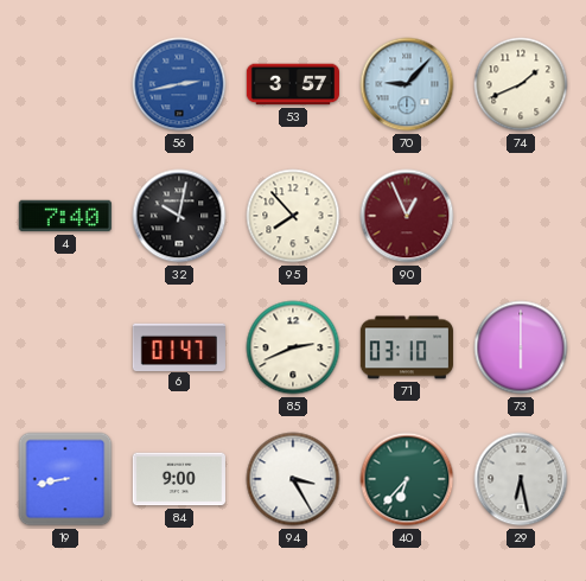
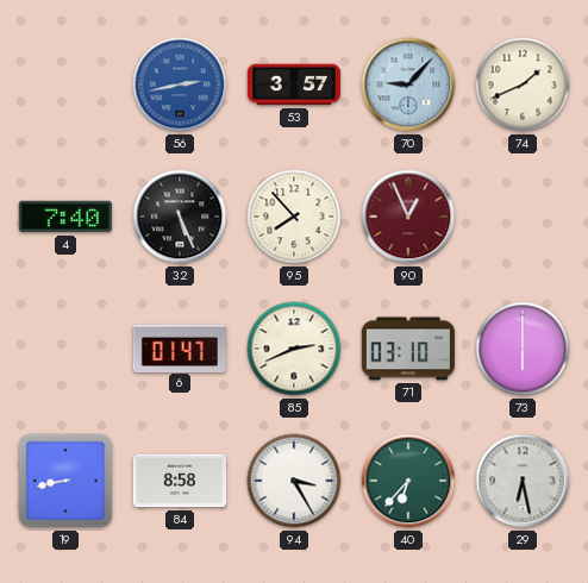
32: 10:02 -> 5:26 (180, 217)
84: 9:00 -> 8:58 (180, 481)
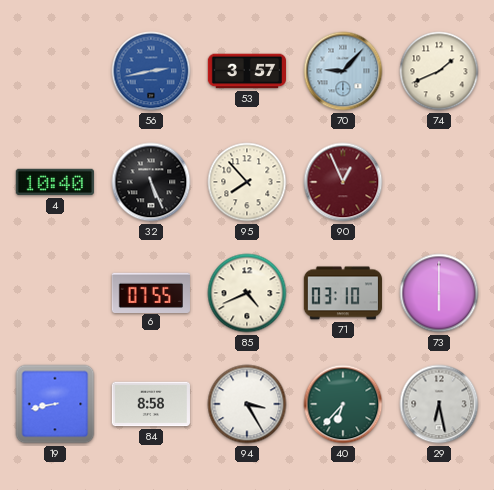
4: 7:40 -> 10:40 (55, 182)
6: 01:47 -> 07:55 (151, 292)
85: 2:41 -> 4:41 (247, 293)
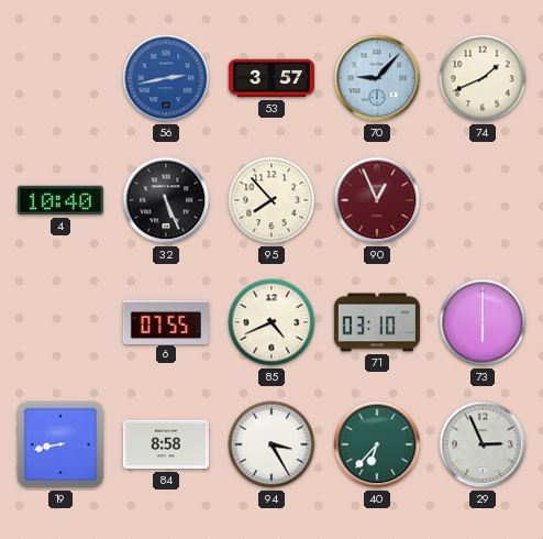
29: 6:28 -> 2:56 (483, 444)
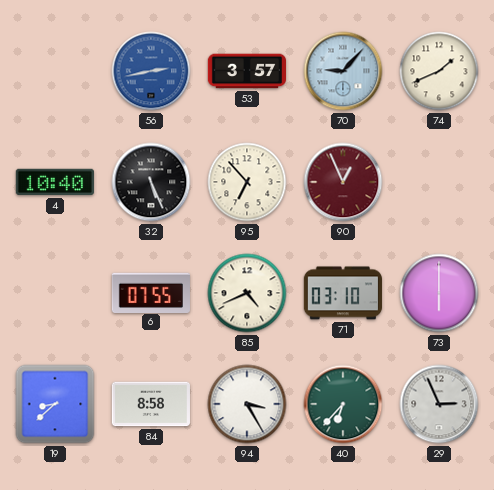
95: 7:53 -> 6:53 (247, 182)
19: 8:43 -> 8:38 (55, 404)
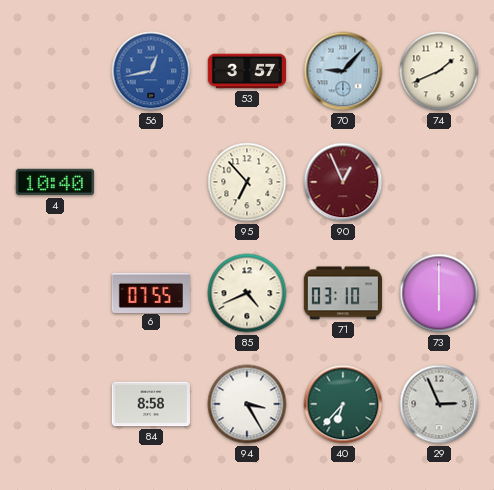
56: 2:43 -> 12:43 (151, 71)
32: 5:26 -> none (151, 182)
19: 8:38 -> none (55, 404)
